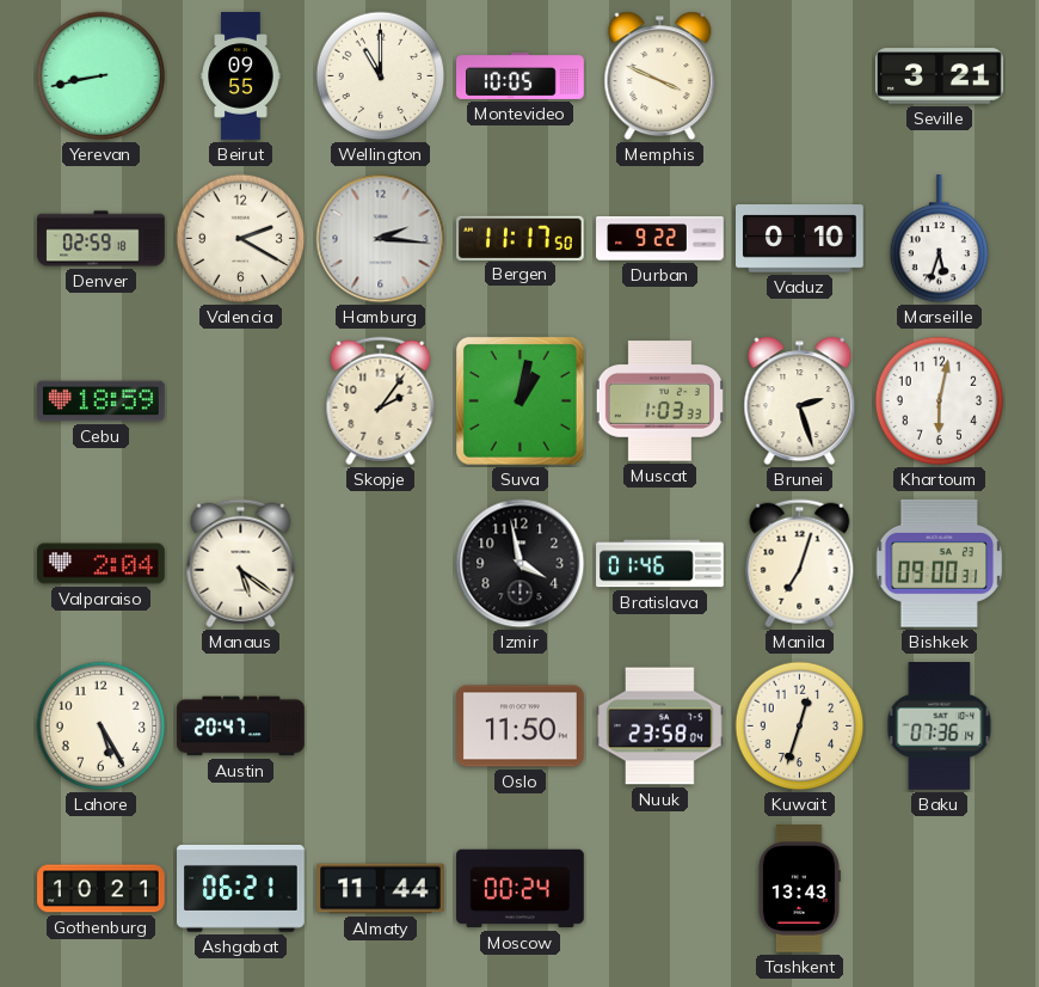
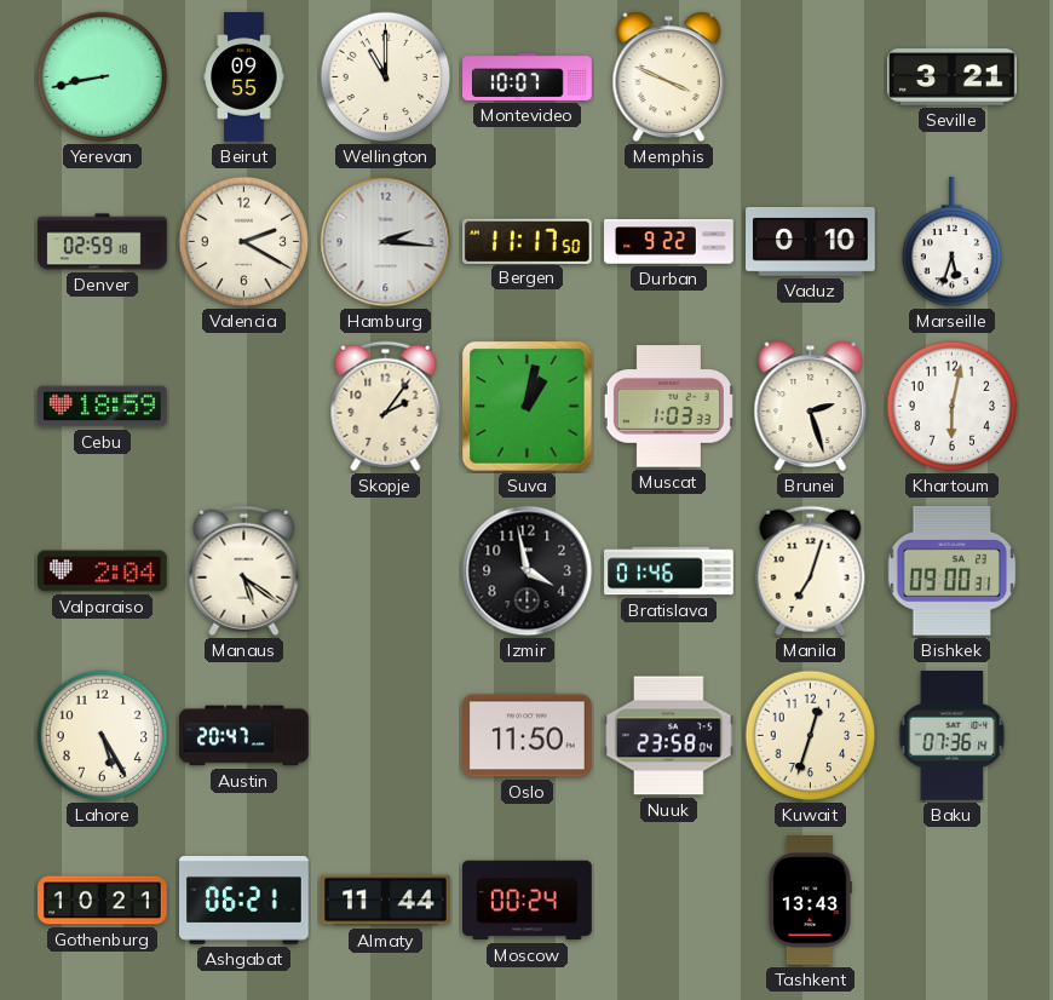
Montevideo: 10:05 -> 10:07 (528, 76)
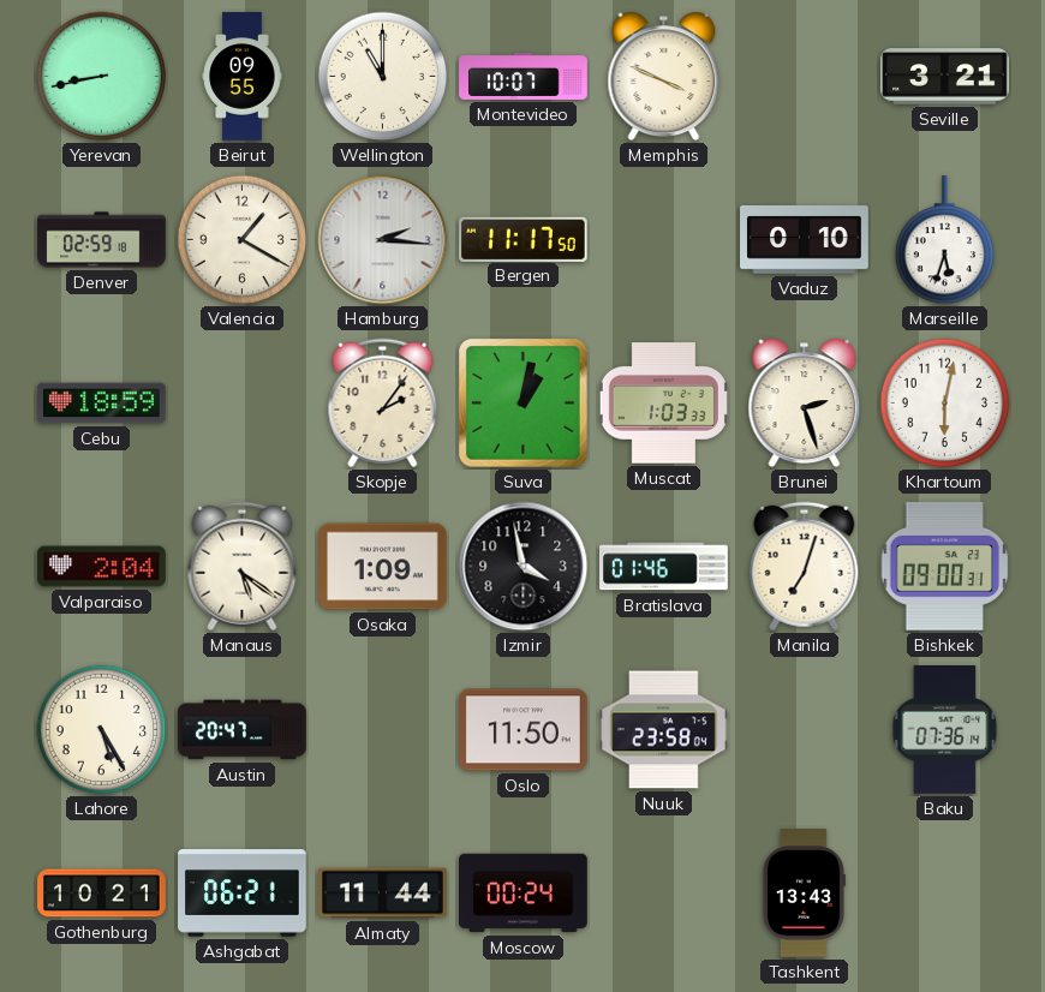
Valencia: 2:20 -> 1:20 (243, 240)
Durban: 9:22 -> none (669, 242)
Osaka: none -> 1:09 (383, 567)
Kuwait: 12:33 -> none (811, 736)
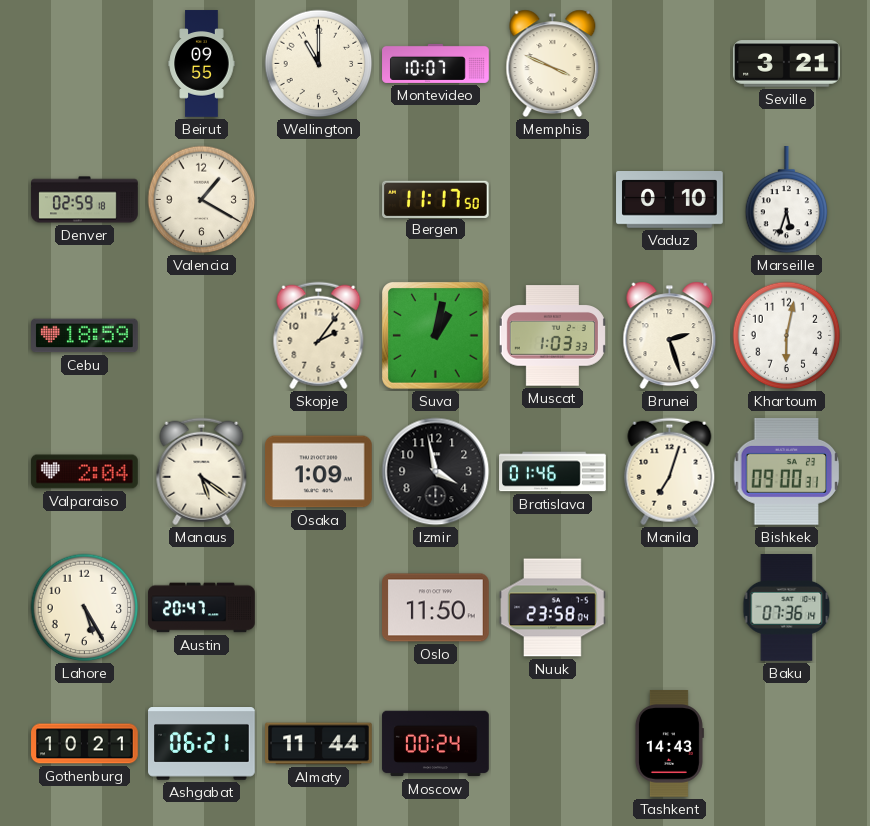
Yerevan: 8:43 -> none (102, 77)
Hamburg: 2:16 -> none (383, 240)
Tashkent: 13:43 -> 14:43 (669, 744)
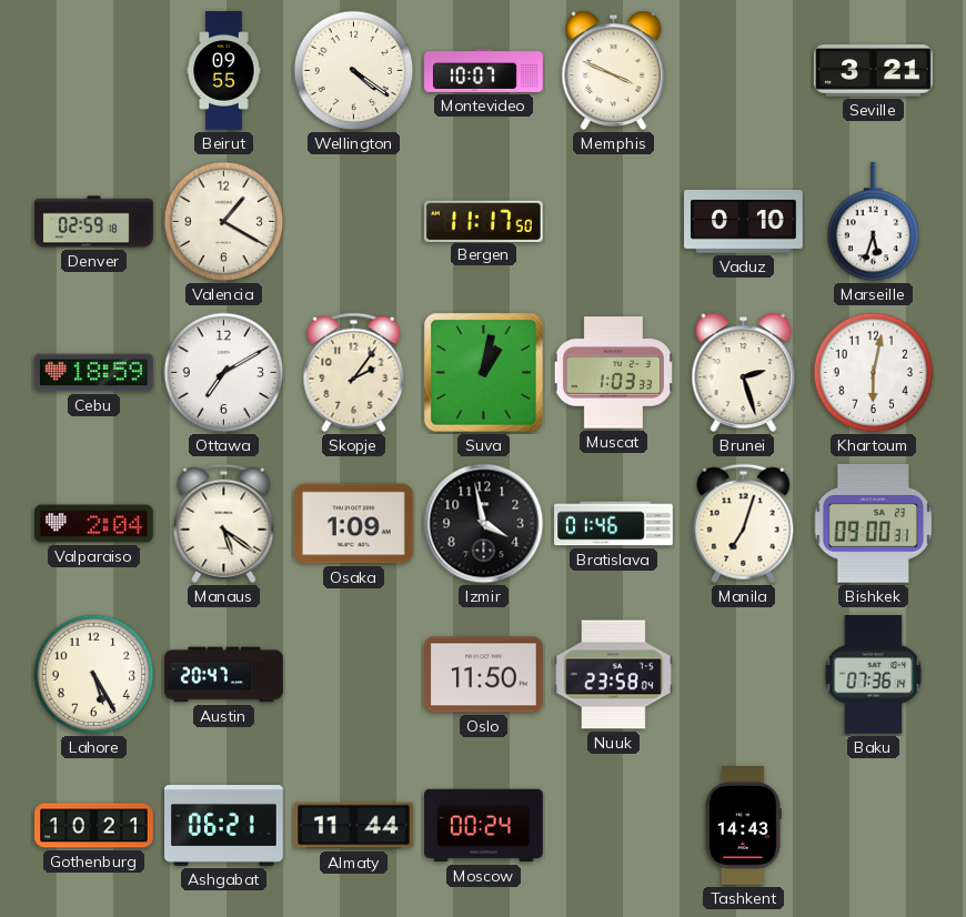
Wellington: 11:00 -> 4:21 (354, 71)
Ottawa: none -> 7:10 (224, 373)
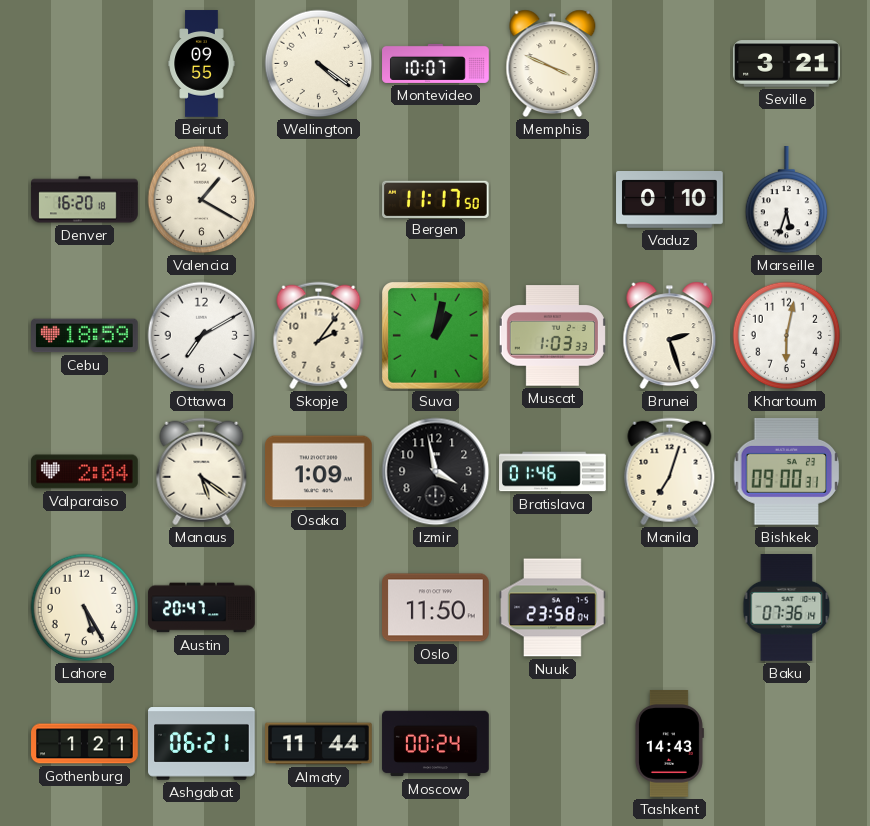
Denver: 02:59 -> 16:20 (85, 200)
Gothenburg: 10:21 -> 1:21 (85, 744)
